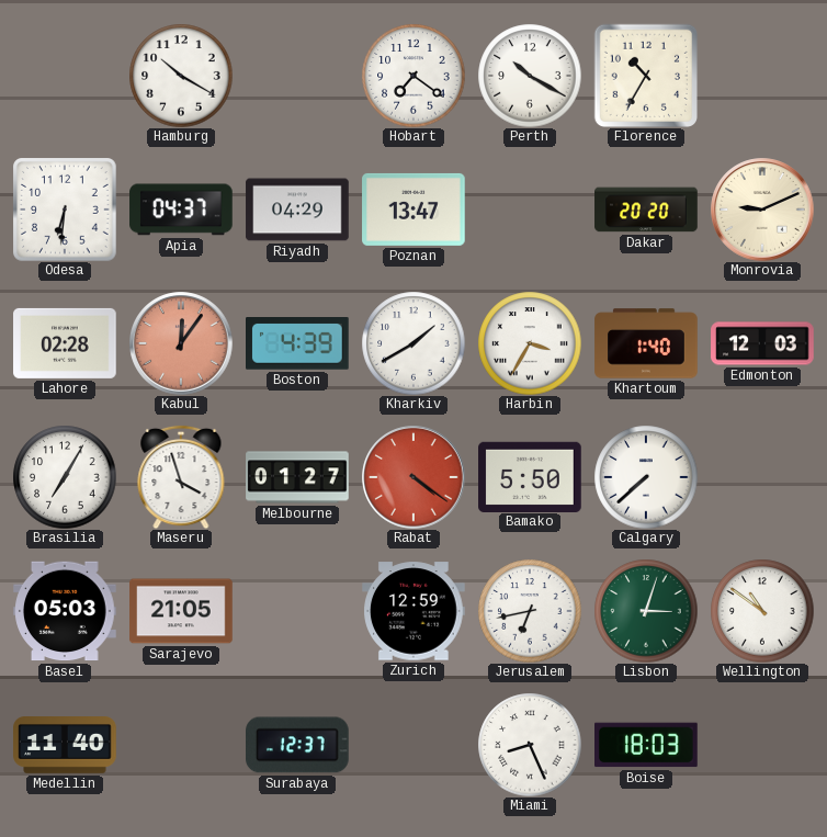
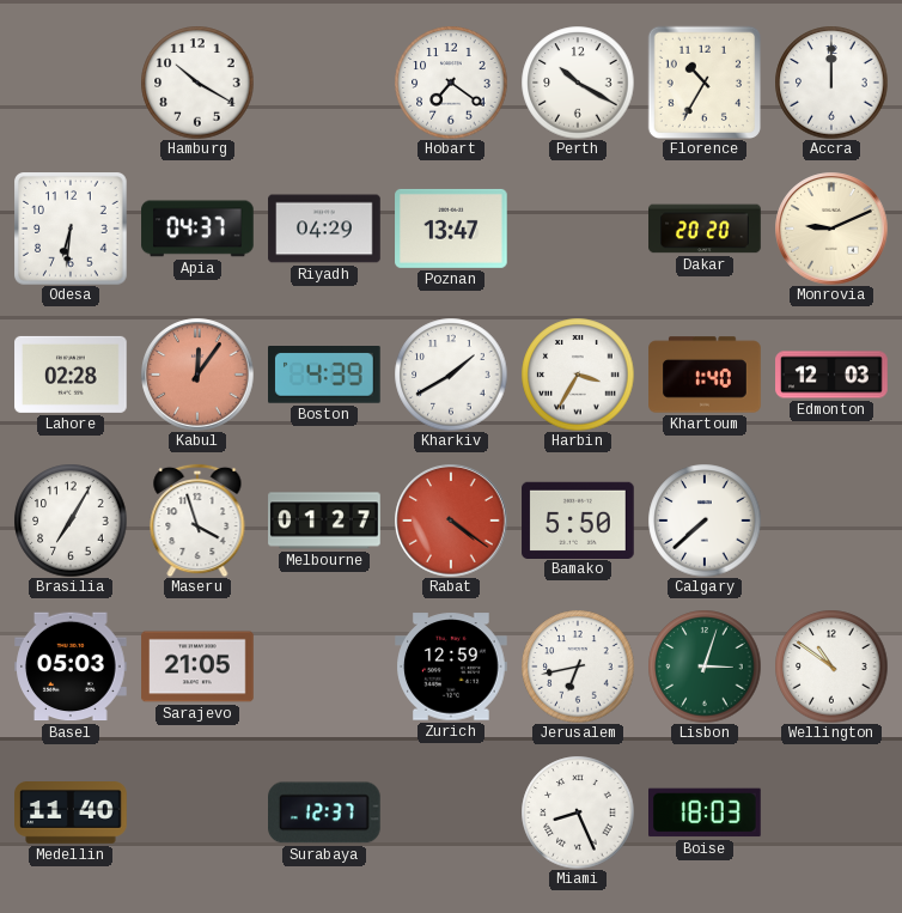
Accra: none -> 12:00 (831, 83)
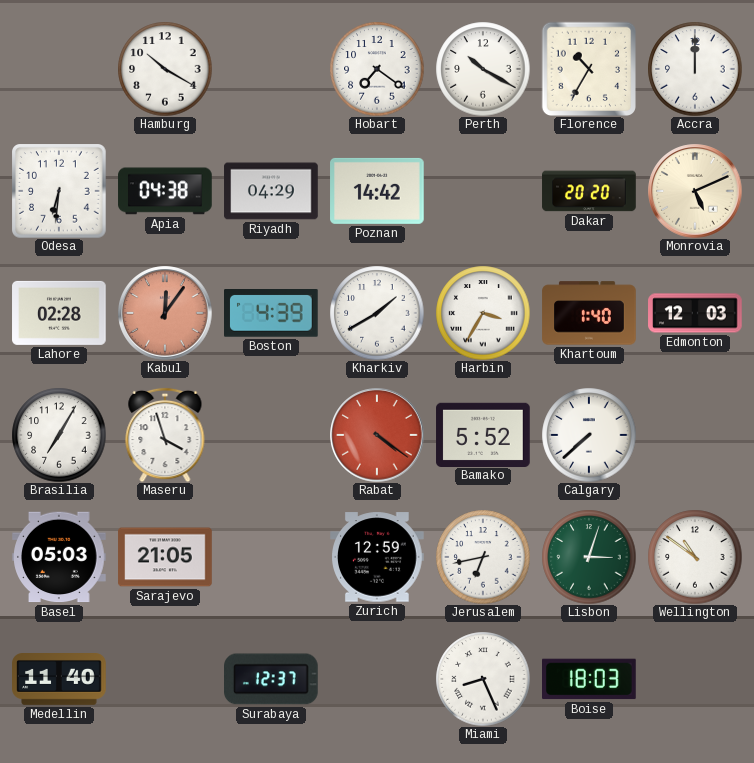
Apia: 04:37 -> 04:38 (165, 191)
Poznan: 13:47 -> 14:42 (377, 191)
Monrovia: 9:11 -> 5:11 (695, 191)
Melbourne: 01:27 -> none (324, 521)
Bamako: 5:50 -> 5:52 (483, 434)
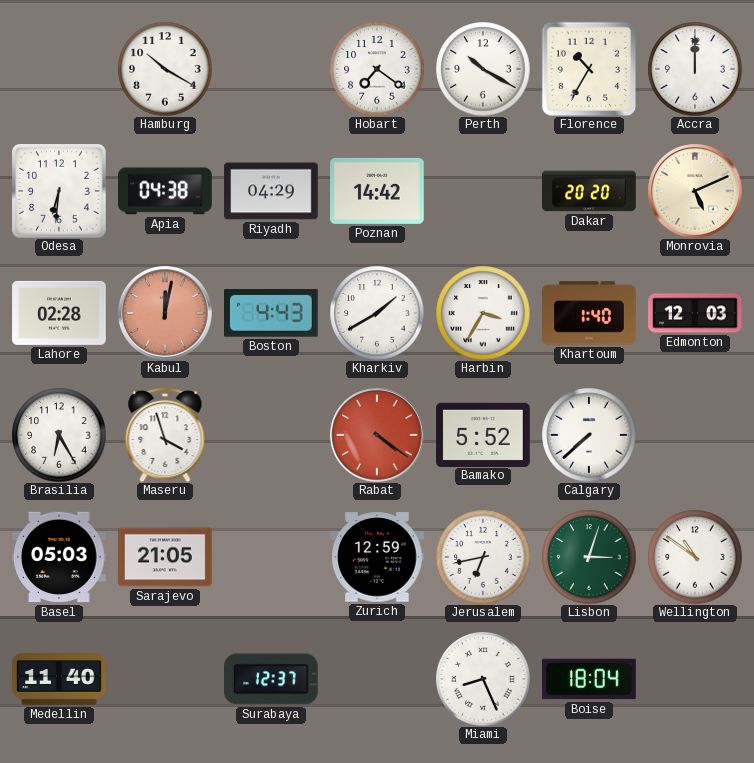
Kabul: 12:06 -> 12:02 (165, 313)
Boston: 4:39 -> 4:43 (272, 314)
Brasilia: 7:05 -> 6:25 (59, 435)
Boise: 18:03 -> 18:04 (590, 679)
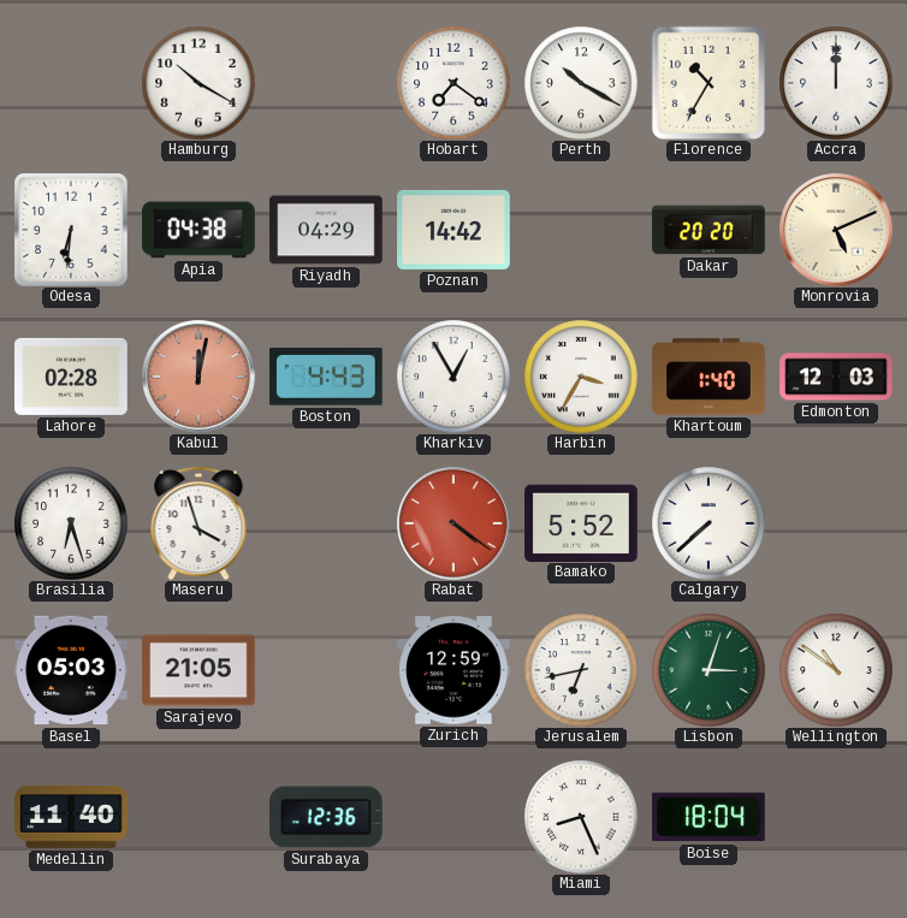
Kharkiv: 1:40 -> 12:55 (453, 377)
Brasilia: 6:25 -> 6:27 (71, 523)
Surabaya: 12:37 -> 12:36 (327, 817)
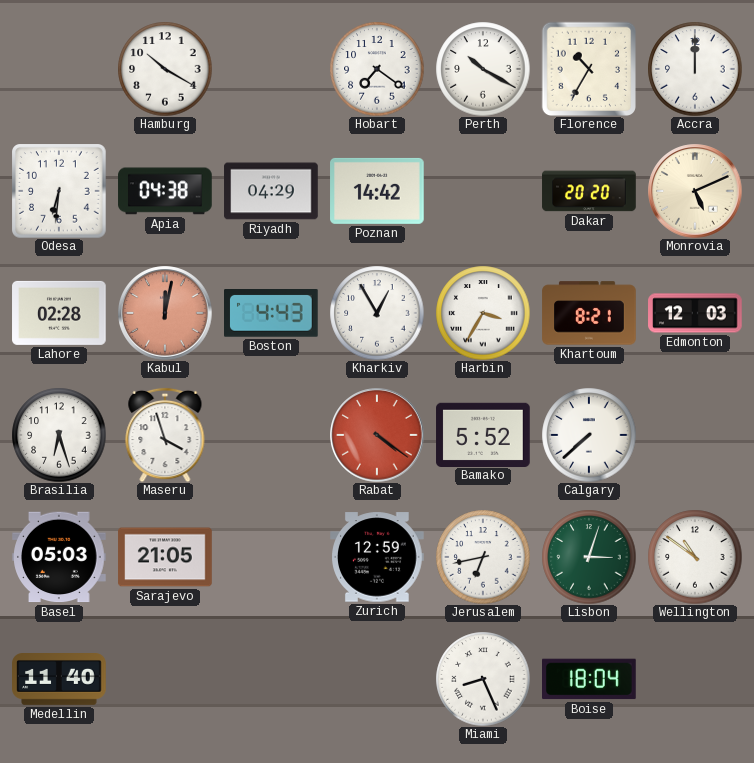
Khartoum: 1:40 -> 8:21 (589, 313)
Surabaya: 12:36 -> none (327, 817)
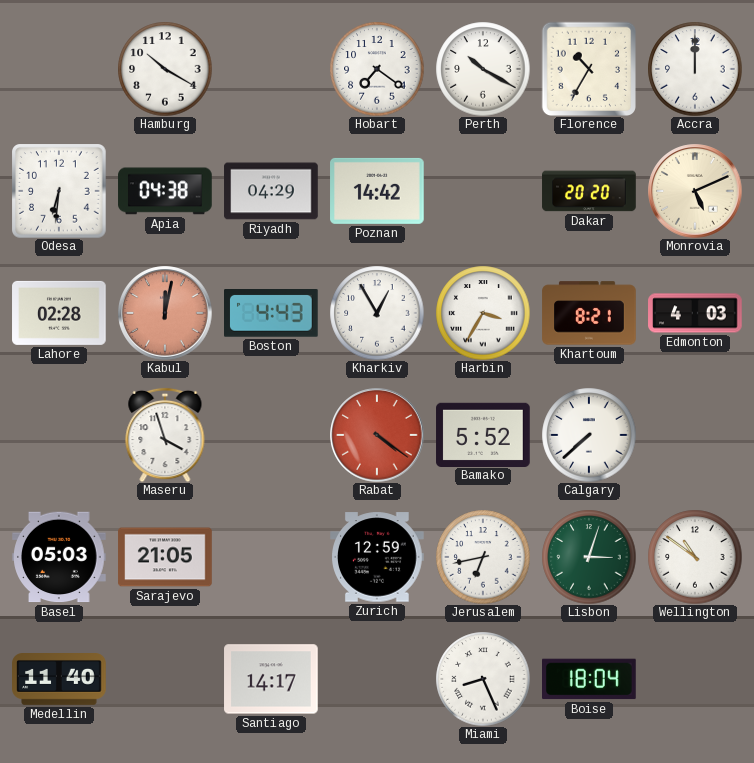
Edmonton: 12:03 -> 4:03 (695, 313)
Brasilia: 6:27 -> none (59, 435)
Santiago: none -> 14:17 (271, 679)
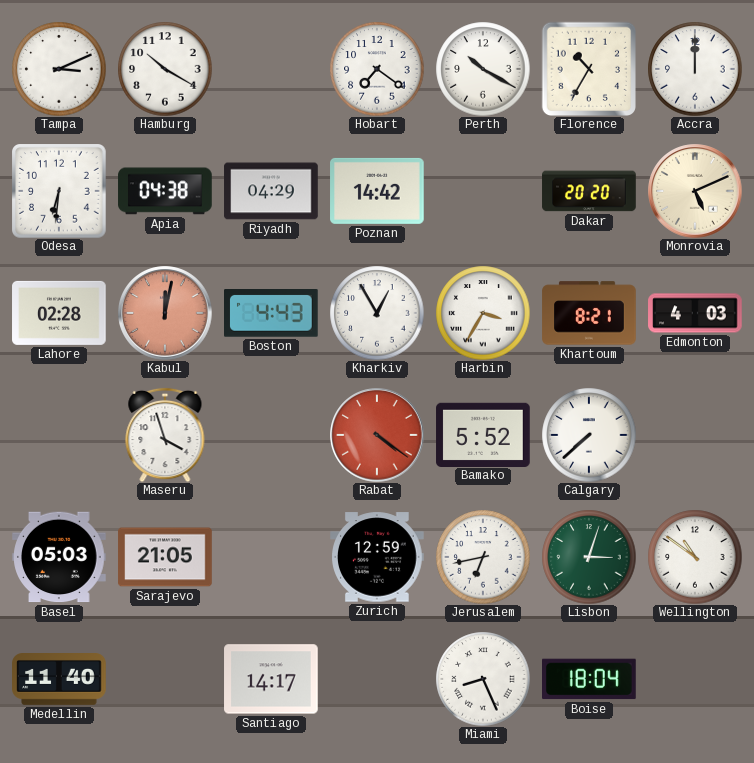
Tampa: none -> 3:11 (59, 69)
